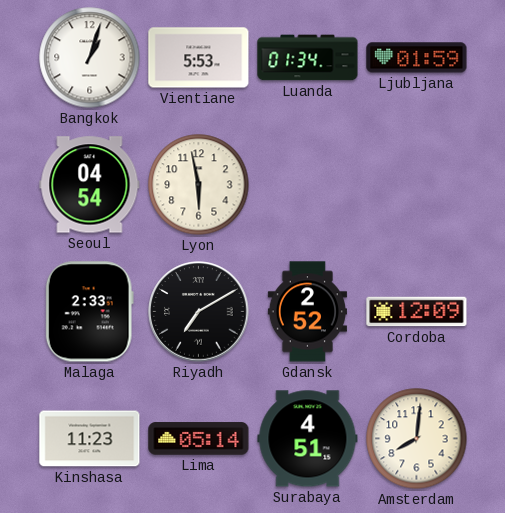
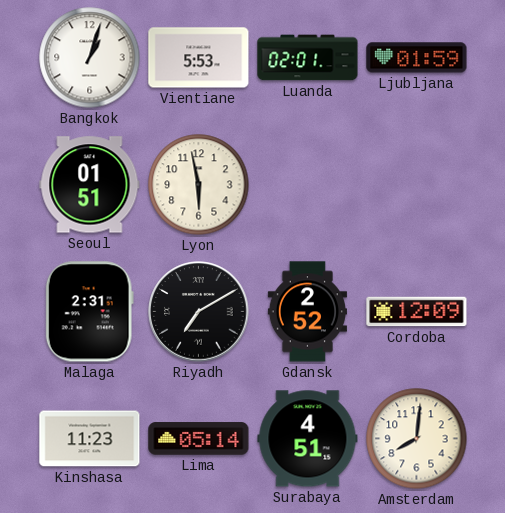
Luanda: 01:34 -> 02:01 (308, 58)
Seoul: 04:54 -> 01:51 (90, 185)
Malaga: 2:33 -> 2:31 (89, 312)
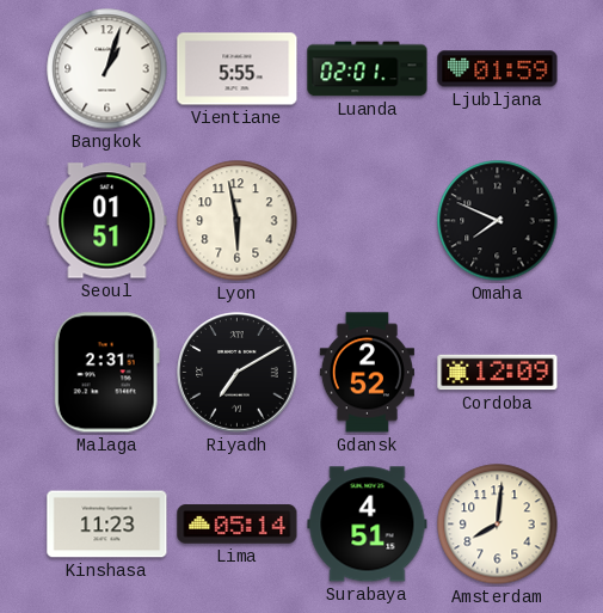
Vientiane: 5:53 -> 5:55 (238, 69)
Omaha: none -> 7:49 (498, 221)
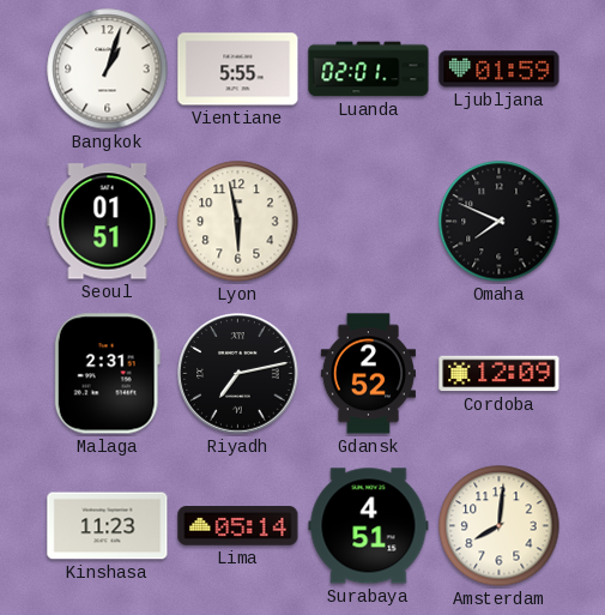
Riyadh: 7:10 -> 7:13 (238, 374)
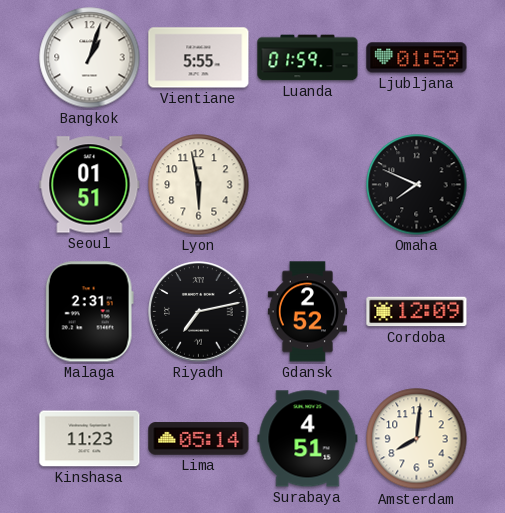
Luanda: 02:01 -> 01:59 (308, 58)
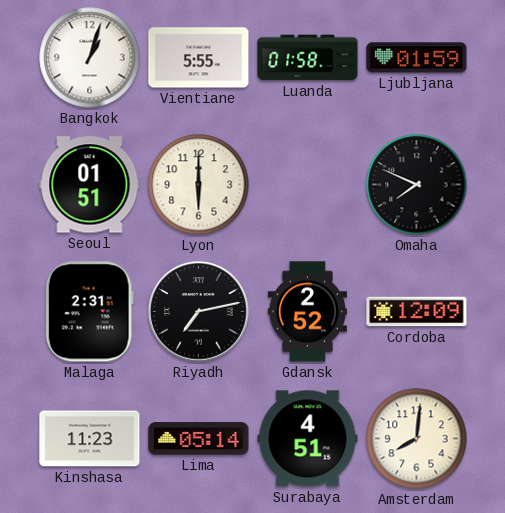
Luanda: 01:59 -> 01:58 (308, 58)
Lyon: 5:58 -> 6:00 (199, 185)
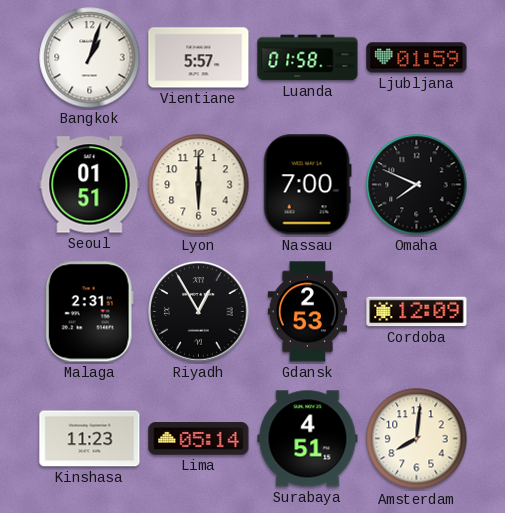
Vientiane: 5:55 -> 5:57 (199, 58)
Nassau: none -> 7:00 (307, 185)
Riyadh: 7:13 -> 12:55 (199, 312)
Gdansk: 2:52 -> 2:53 (307, 312)
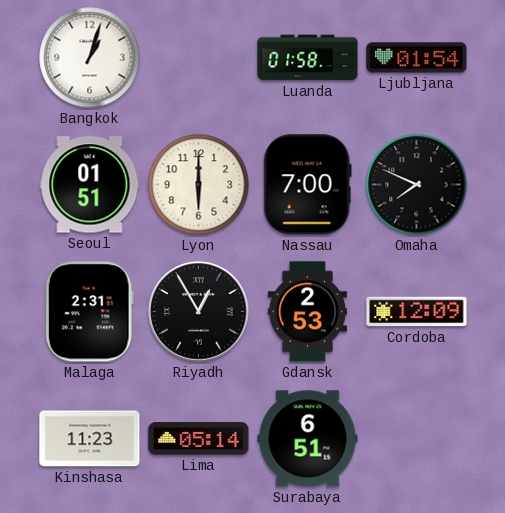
Vientiane: 5:57 -> none (199, 58)
Ljubljana: 01:59 -> 01:54 (417, 58)
Surabaya: 4:51 -> 6:51 (308, 439)
Amsterdam: 8:01 -> none (417, 439)
